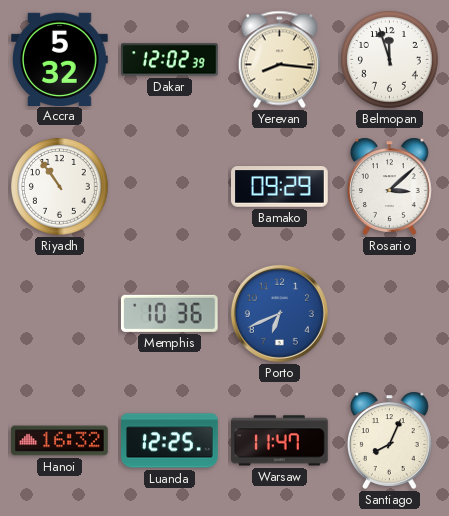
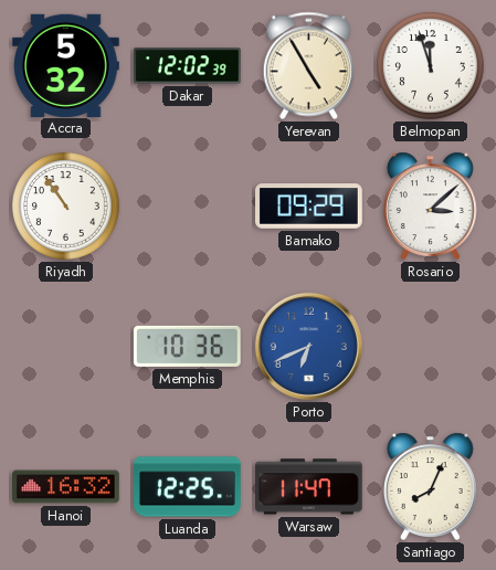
Yerevan: 8:16 -> 4:55 (308, 66)
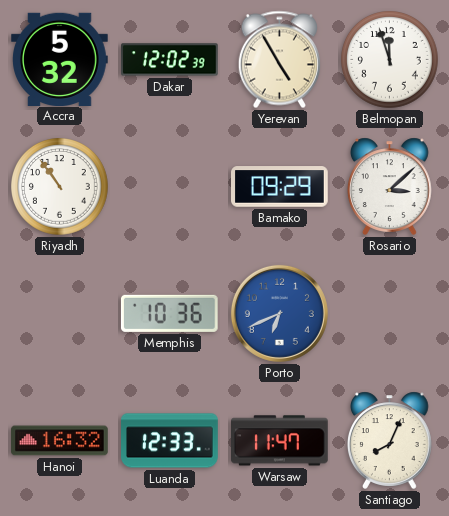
Luanda: 12:25 -> 12:33 (170, 441)
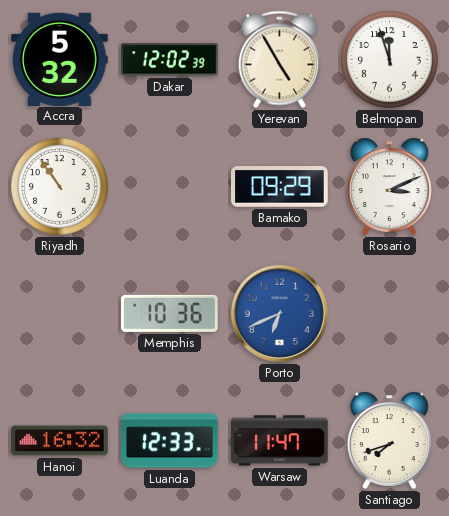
Rosario: 3:08 -> 3:11 (389, 186)
Santiago: 8:04 -> 7:42 (389, 440)
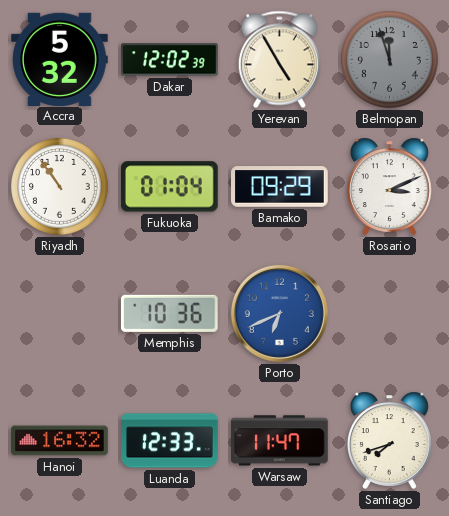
Belmopan dial: white -> grey (390, 60)
Fukuoka: none -> 01:04 (169, 187)
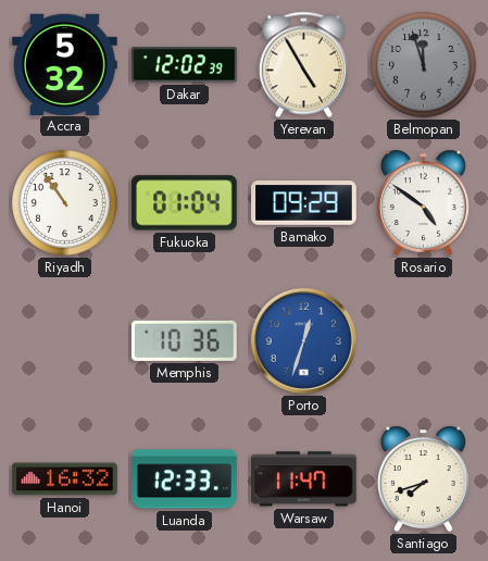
Rosario: 3:11 -> 4:51 (423, 202)
Porto: 6:41 -> 12:33 (303, 340)
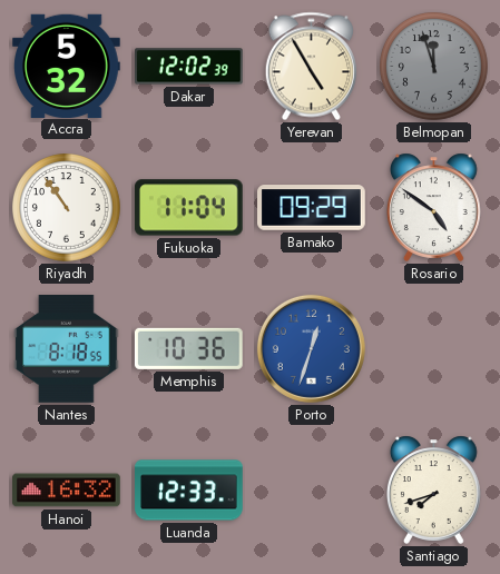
Fukuoka: 01:04 -> 11:04 (188, 208)
Nantes: none -> 8:18 (67, 349)
Warsaw: 11:47 -> none (304, 479)
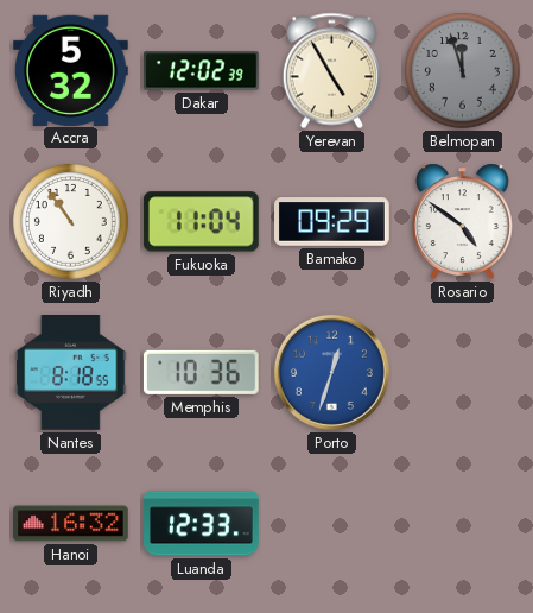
Santiago: 7:42 -> none (433, 489)
